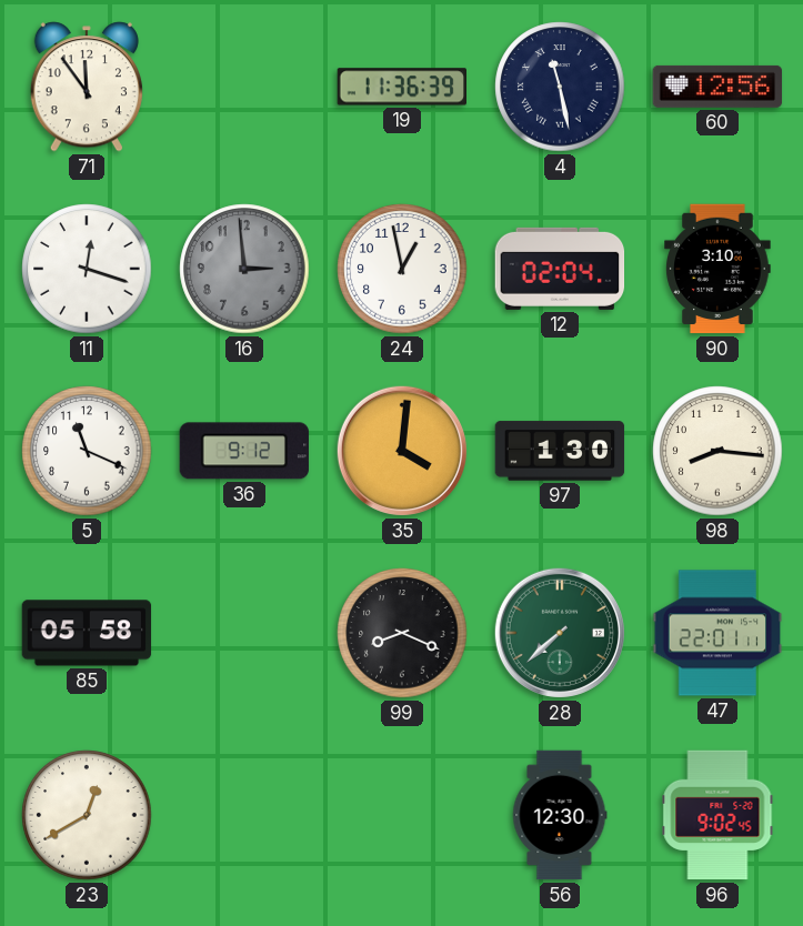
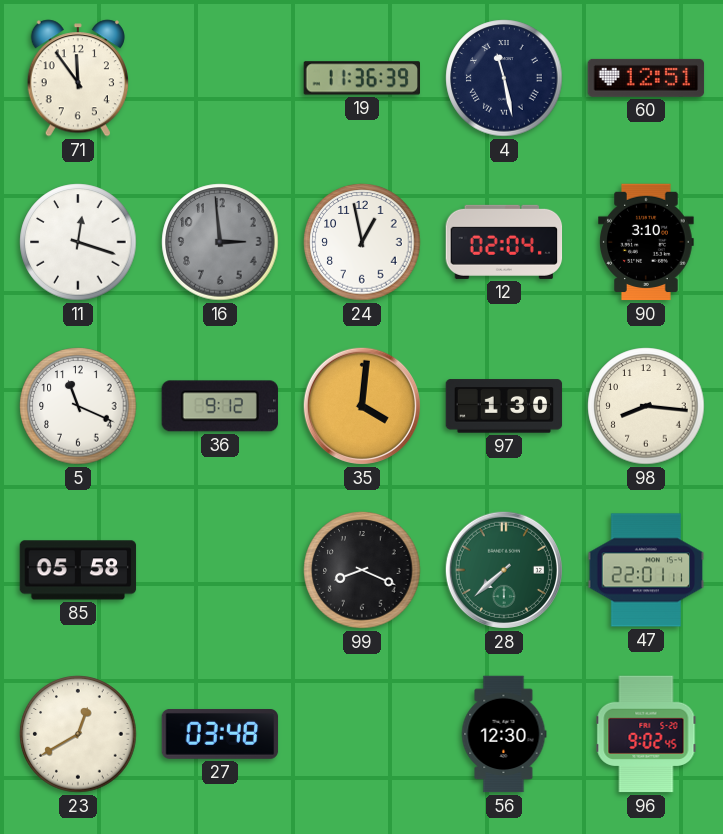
60: 12:56 -> 12:51 (646, 78)
27: none -> 03:48 (220, 735)
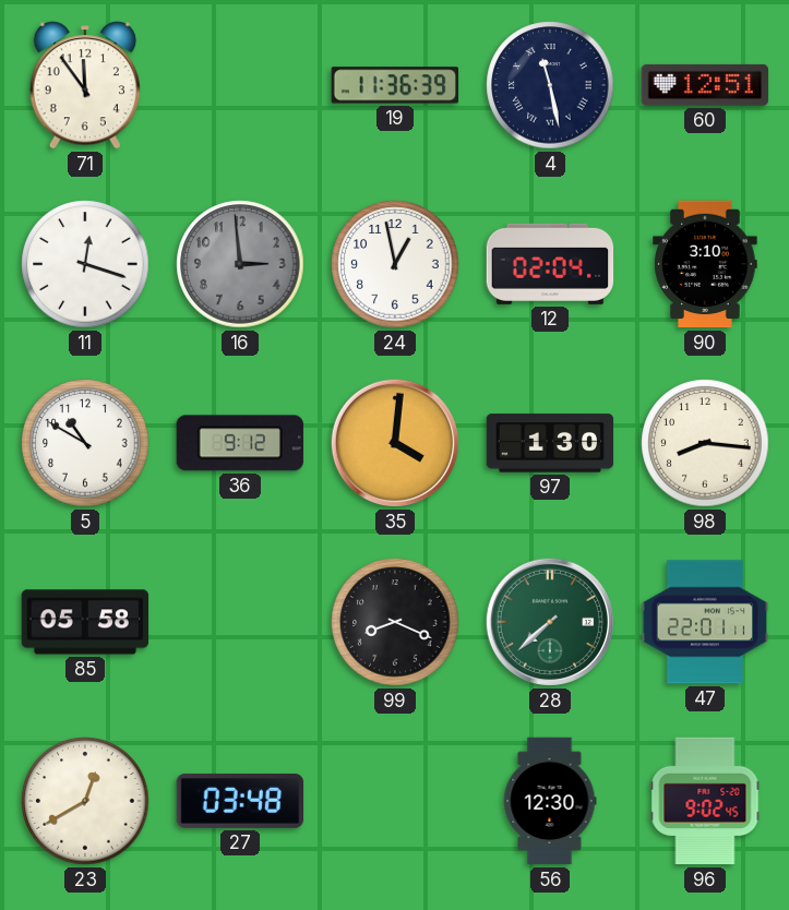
5: 11:19 -> 10:50 (85, 443)
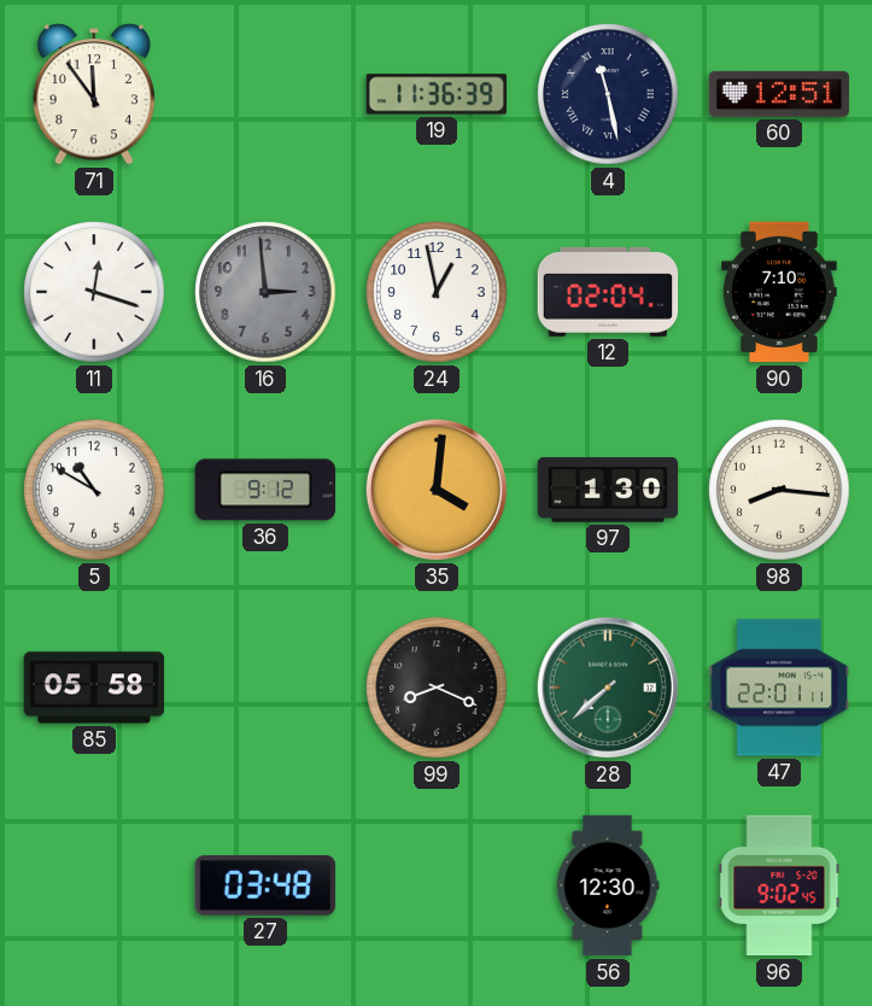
90: 3:10 -> 7:10 (779, 292)
23: 12:40 -> none (85, 801)
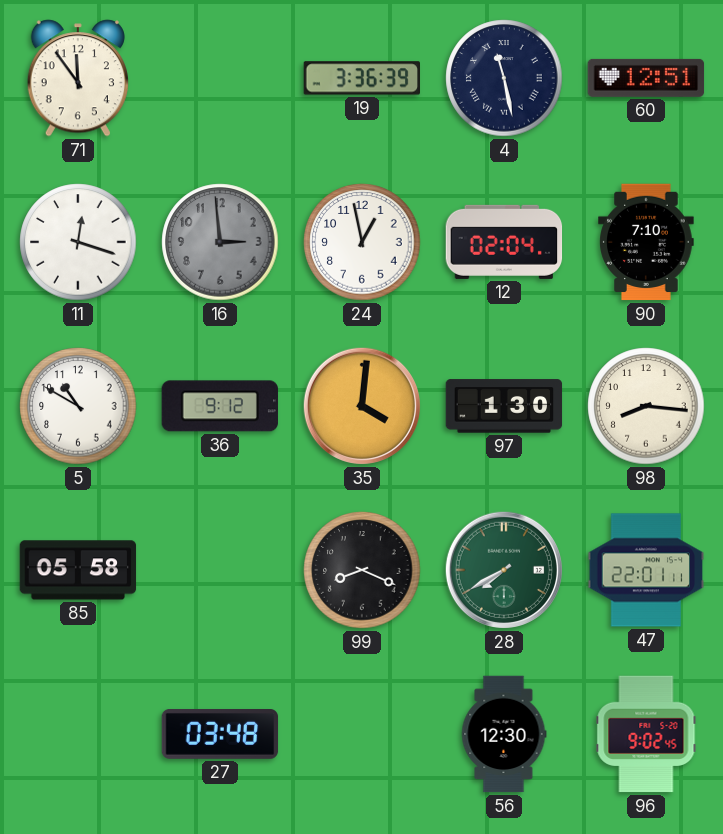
19: 11:36 -> 3:36 (362, 78)
28: 7:38 -> 7:40 (504, 570)
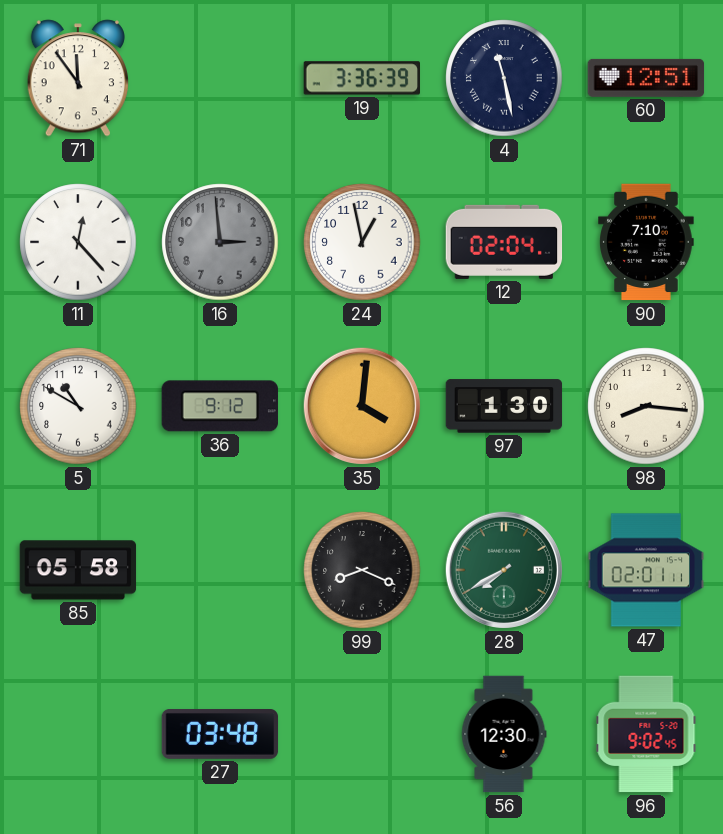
11: 12:18 -> 12:23 (78, 242)
47: 22:01 -> 02:01 (646, 570)
